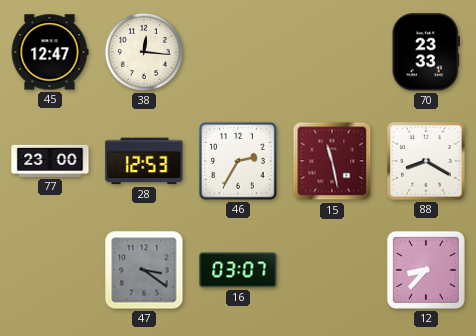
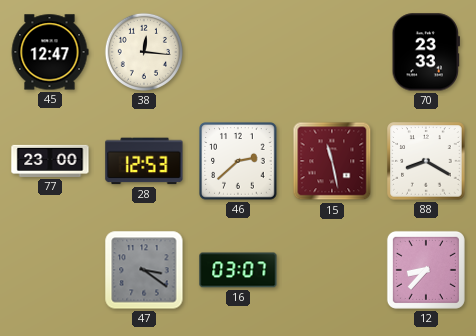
46: 2:35 -> 2:38 (238, 161)
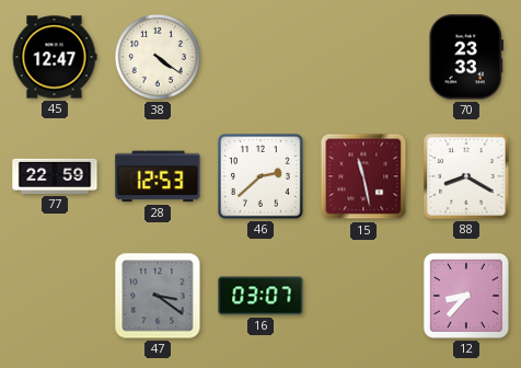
38: 12:16 -> 4:21 (158, 57)
77: 23:00 -> 22:59 (55, 176)
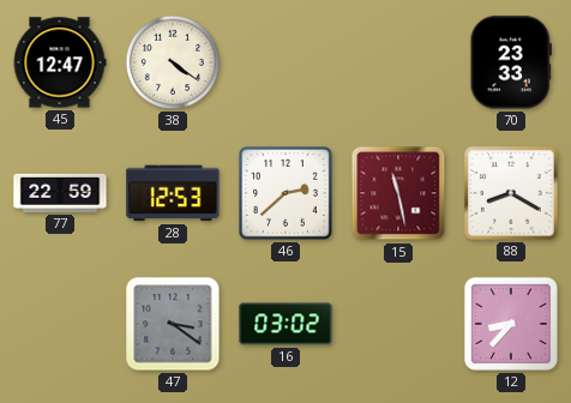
16: 03:07 -> 03:02 (285, 324)
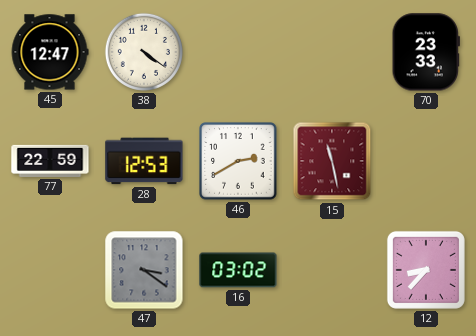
46: 2:38 -> 2:40 (238, 161)
88: 8:20 -> none (511, 193)
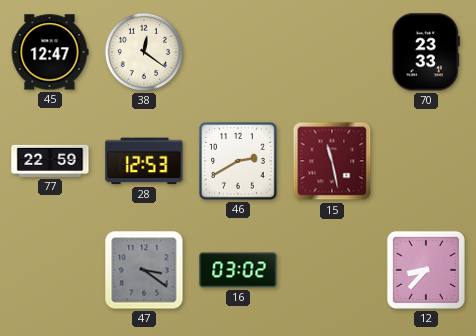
38: 4:21 -> 12:21 (144, 52)
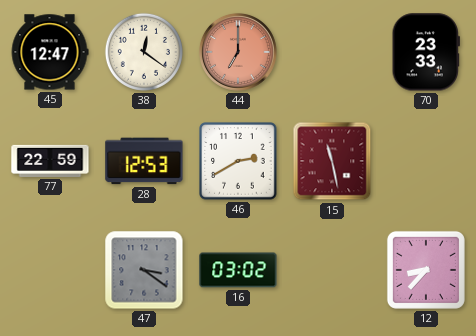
44: none -> 7:00 (238, 52)
